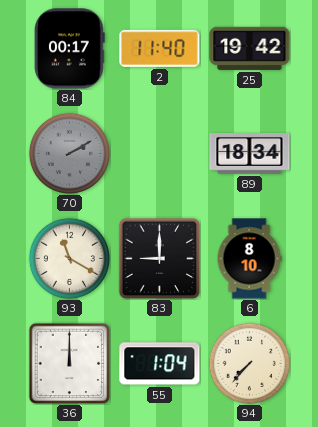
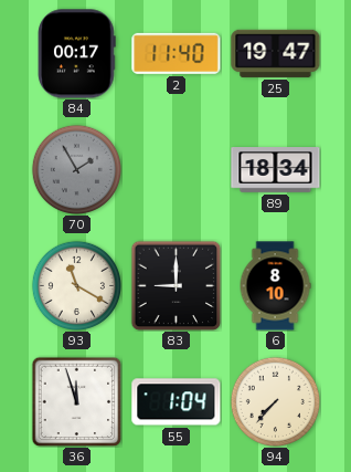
25: 19:42 -> 19:47 (276, 53)
70: 2:10 -> 1:55 (76, 169)
36: 12:00 -> 11:57 (76, 401)
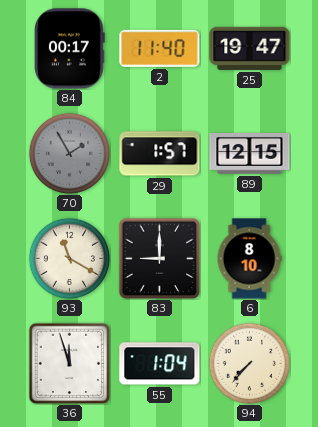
29: none -> 1:57 (160, 154)
89: 18:34 -> 12:15 (250, 154)
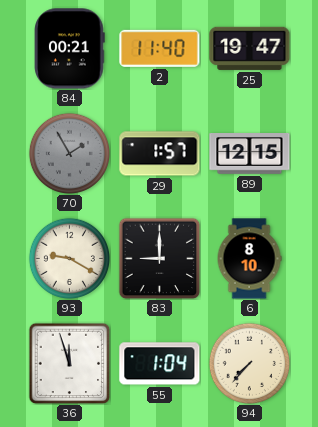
84: 00:17 -> 00:21 (70, 49)
93: 11:20 -> 9:20 (69, 258)
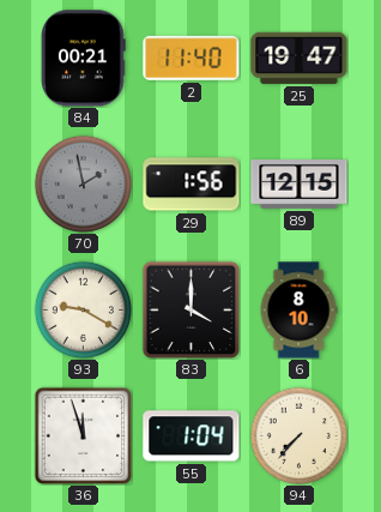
70: 1:55 -> 1:58 (83, 183)
29: 1:57 -> 1:56 (192, 185)
83: 9:00 -> 4:00 (190, 309)
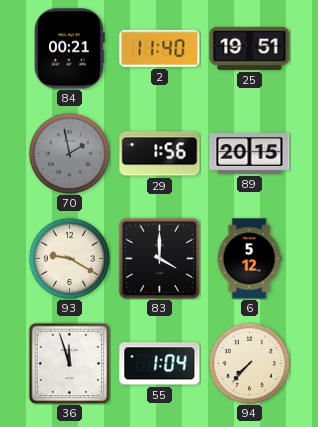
25: 19:47 -> 19:51 (250, 48)
89: 12:15 -> 20:15 (250, 154)
6: 8:10 -> 5:12 (249, 259)
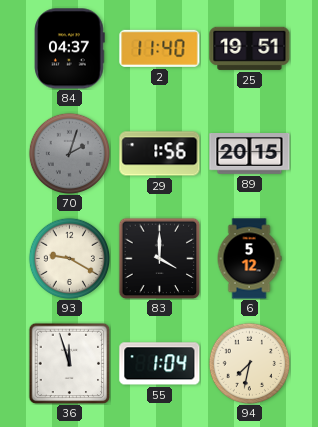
84: 00:21 -> 04:37 (70, 49)
70: 1:58 -> 2:03 (69, 153)
94: 7:37 -> 7:32 (249, 363)
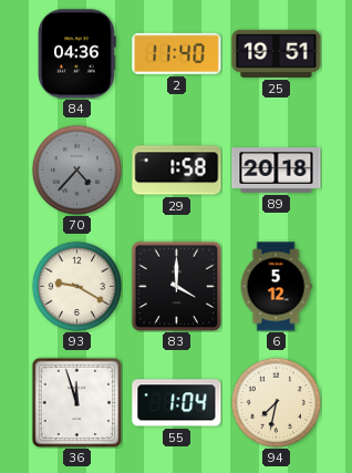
84: 04:37 -> 04:36 (77, 54)
70: 2:03 -> 4:37 (76, 169)
29: 1:56 -> 1:58 (177, 171)
89: 20:15 -> 20:18 (277, 171)
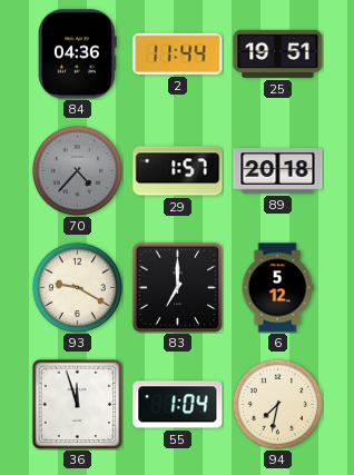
2: 11:40 -> 11:44 (178, 53)
29: 1:58 -> 1:57 (178, 171)
83: 4:00 -> 7:00 (177, 287)
